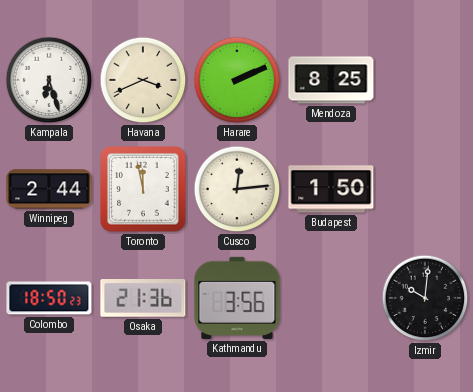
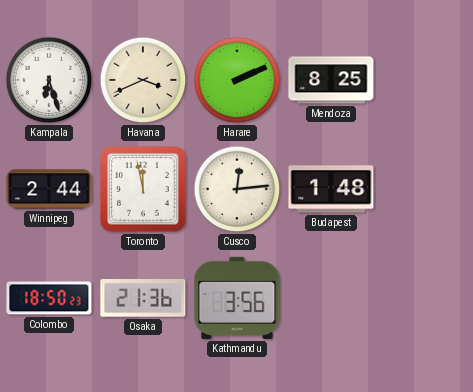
Budapest: 1:50 -> 1:48 (331, 189)
Izmir: 10:01 -> none (425, 298)
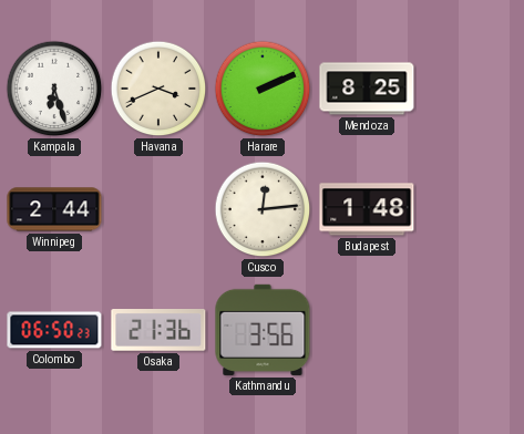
Toronto: 11:58 -> none (143, 189)
Colombo: 18:50 -> 06:50 (54, 330)
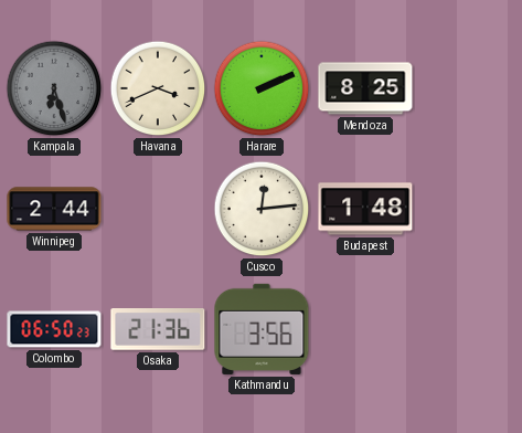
Kampala dial: white -> grey (54, 88)
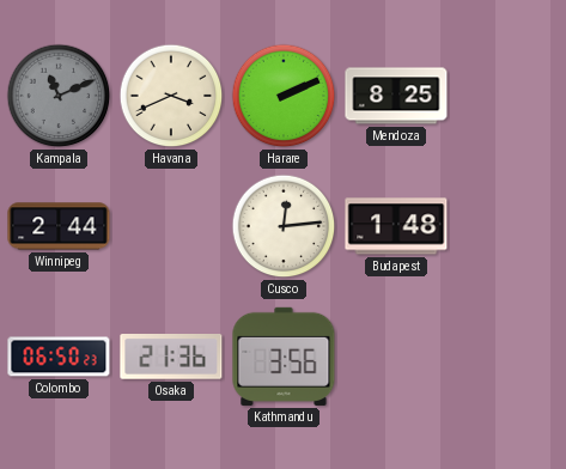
Kampala: 6:27 -> 11:11 (59, 96)
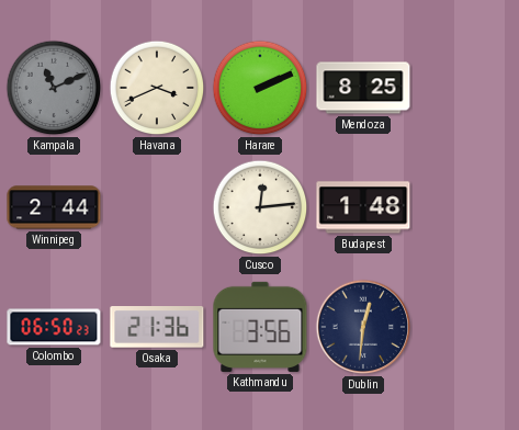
Dublin: none -> 12:31 (363, 327)
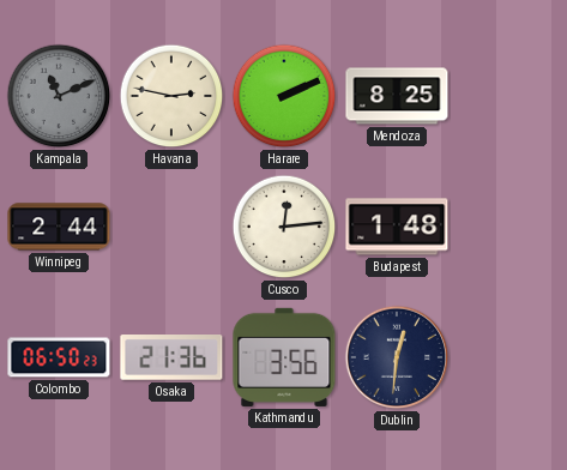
Havana: 3:41 -> 2:47 (171, 96)
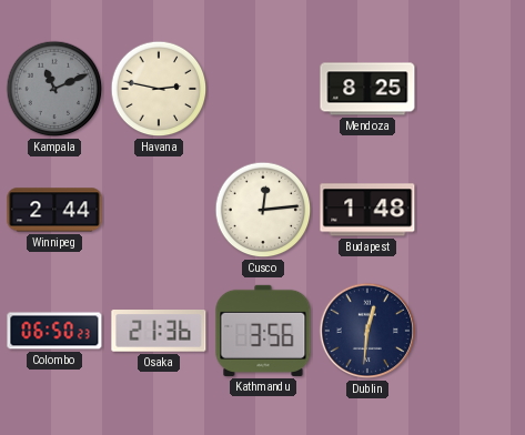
Harare: 2:11 -> none (284, 96)
